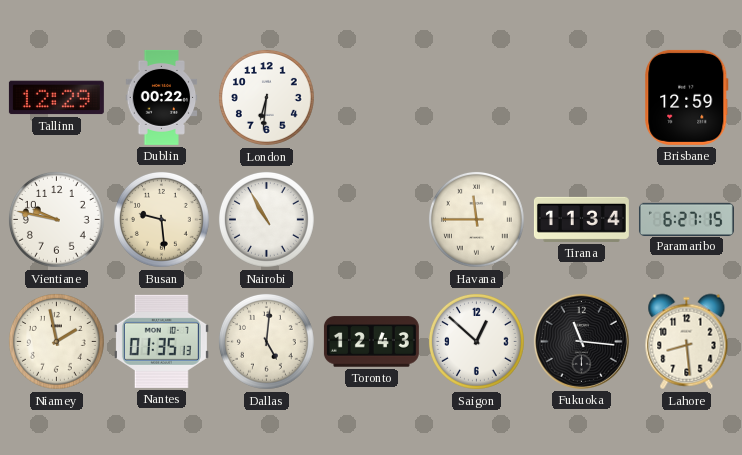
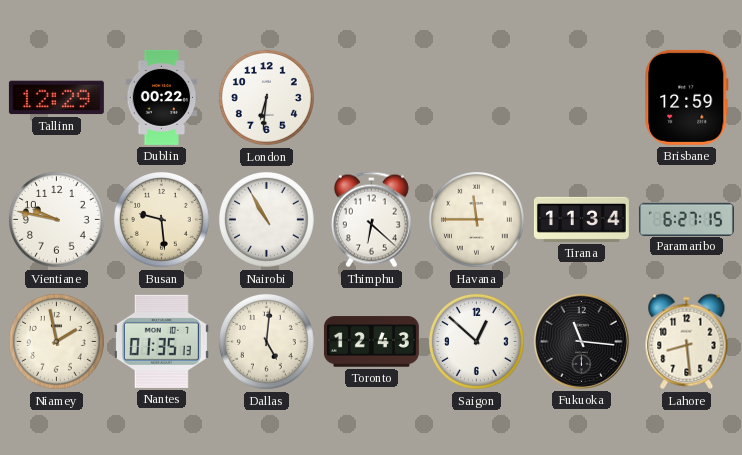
Thimphu: none -> 6:22 (371, 220)
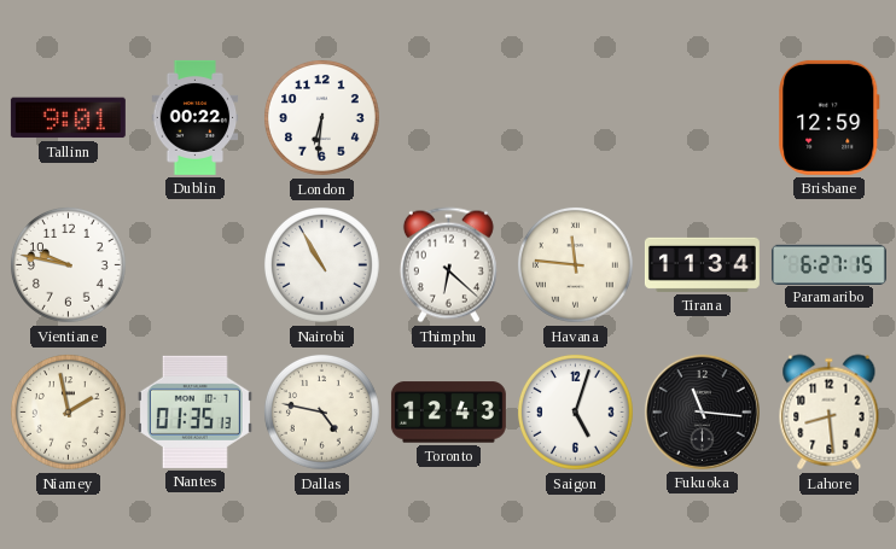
Tallinn: 12:29 -> 9:01 (68, 118)
Busan: 9:29 -> none (162, 220)
Havana: 11:45 -> 11:46 (576, 265)
Dallas: 5:01 -> 4:47 (322, 413)
Saigon: 12:52 -> 5:03 (576, 413)
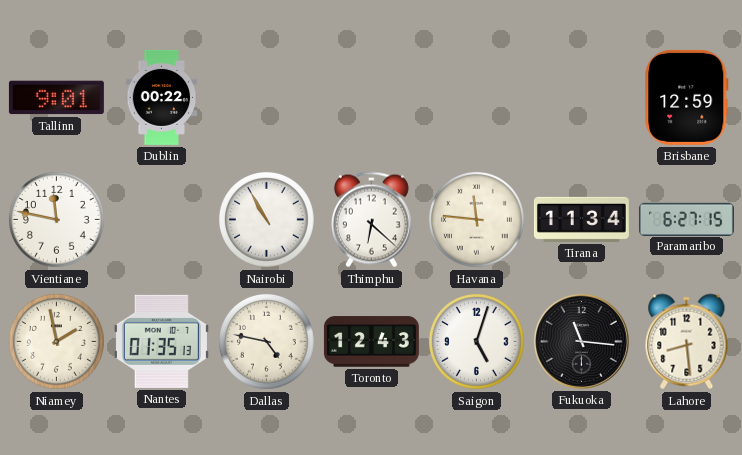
London: 6:31 -> none (322, 118)
Vientiane: 9:47 -> 11:47 (57, 220)
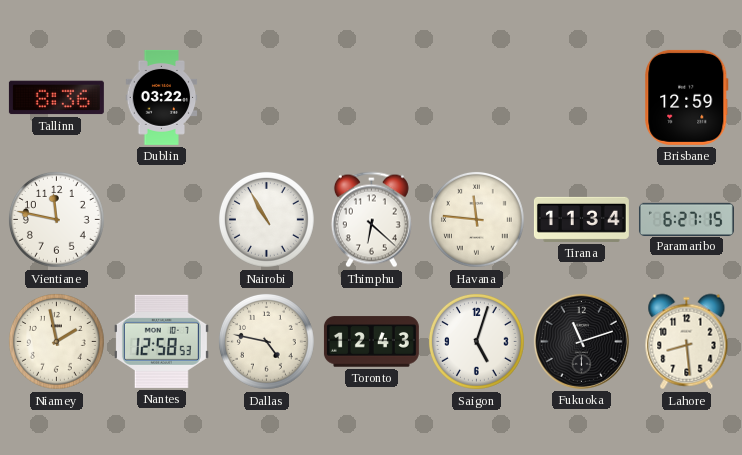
Tallinn: 9:01 -> 8:36 (56, 98)
Dublin: 00:22 -> 03:22 (162, 97)
Nantes: 01:35 -> 12:58 (161, 341)
Fukuoka: 11:16 -> 11:12 (581, 341)
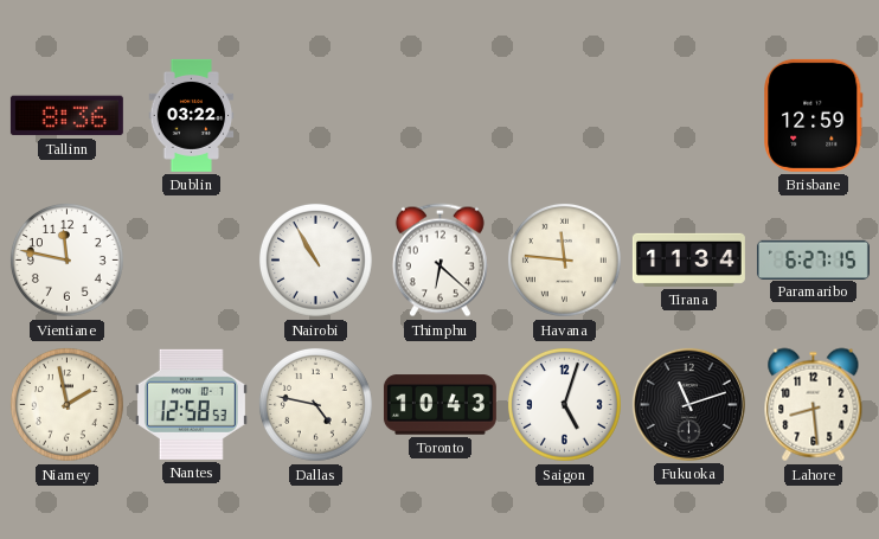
Toronto: 12:43 -> 10:43 (439, 405)
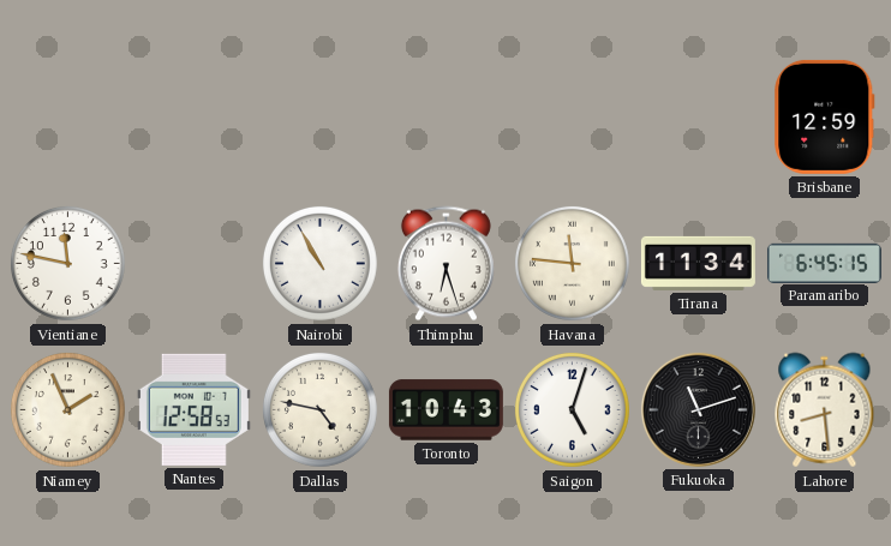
Tallinn: 8:36 -> none (66, 116)
Dublin: 03:22 -> none (192, 115)
Thimphu: 6:22 -> 6:27 (445, 264)
Paramaribo: 6:27 -> 6:45 (824, 263)
Niamey: 1:58 -> 1:56 (68, 410)
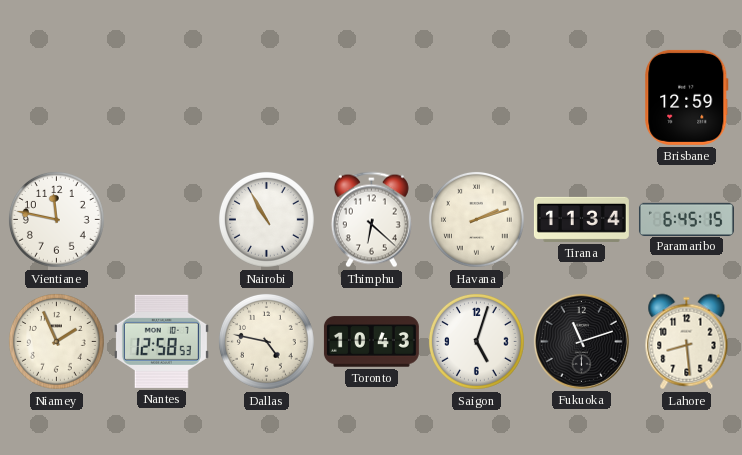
Thimphu: 6:27 -> 6:22 (371, 220)
Havana: 11:46 -> 2:12 (477, 220)
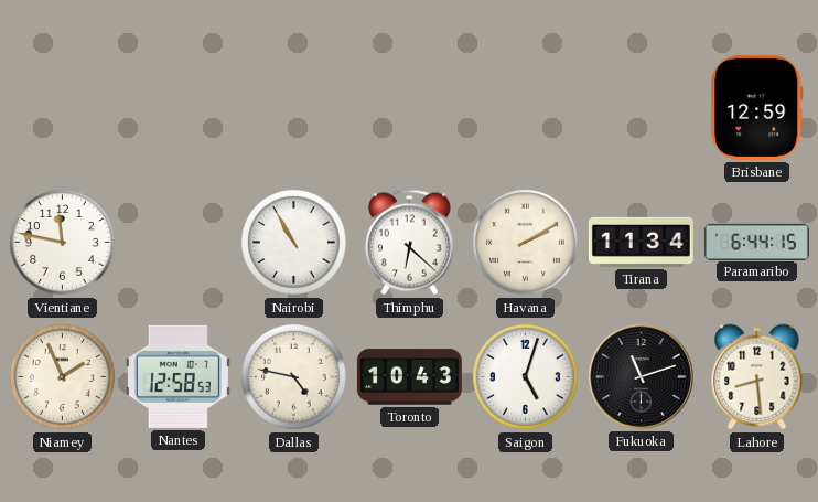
Havana: 2:12 -> 2:10 (526, 243)
Paramaribo: 6:45 -> 6:44 (756, 242)
